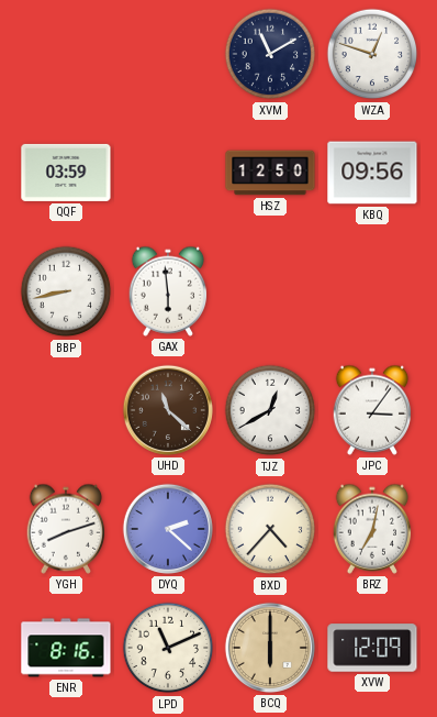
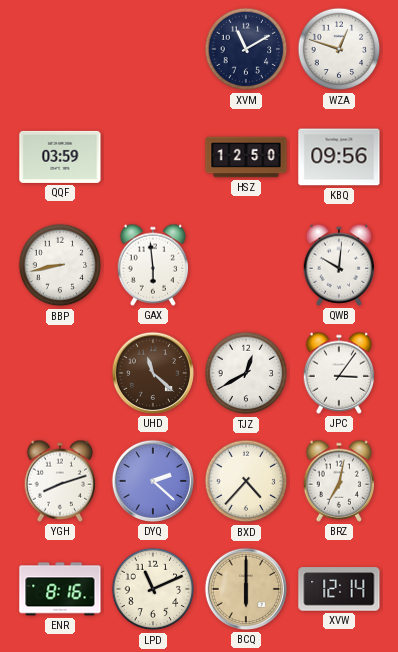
QWB: none -> 10:01 (339, 265)
XVW: 12:09 -> 12:14 (339, 589)
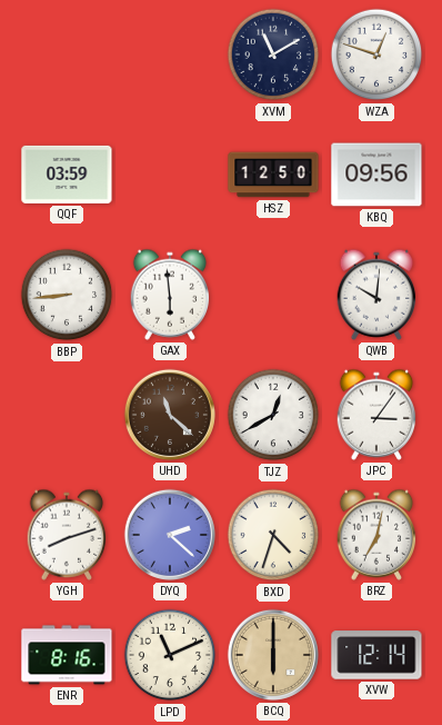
BBP: 8:43 -> 8:44 (67, 295)
BXD: 4:37 -> 4:33 (273, 535)
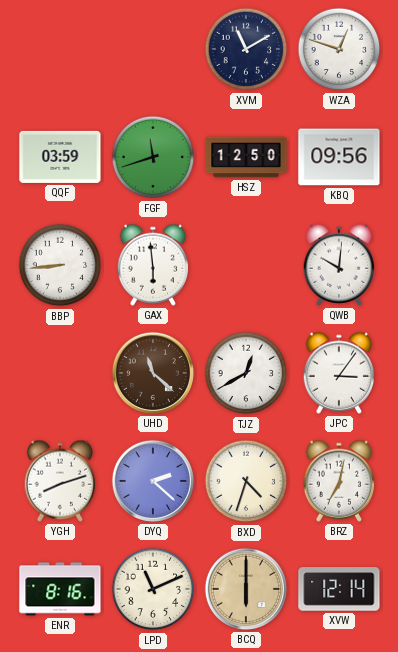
FGF: none -> 11:42 (153, 157)
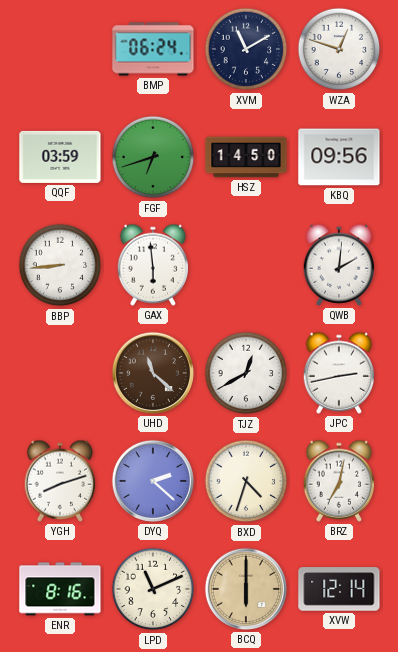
BMP: none -> 06:24 (153, 49)
FGF: 11:42 -> 6:42 (153, 157)
HSZ: 12:50 -> 14:50 (246, 157)
QWB: 10:01 -> 2:01 (339, 265)
JPC: 3:06 -> 2:43 (339, 373)
